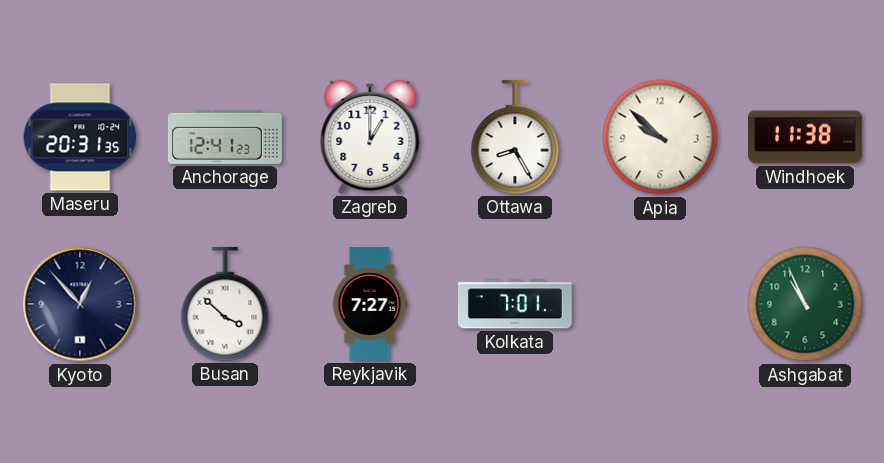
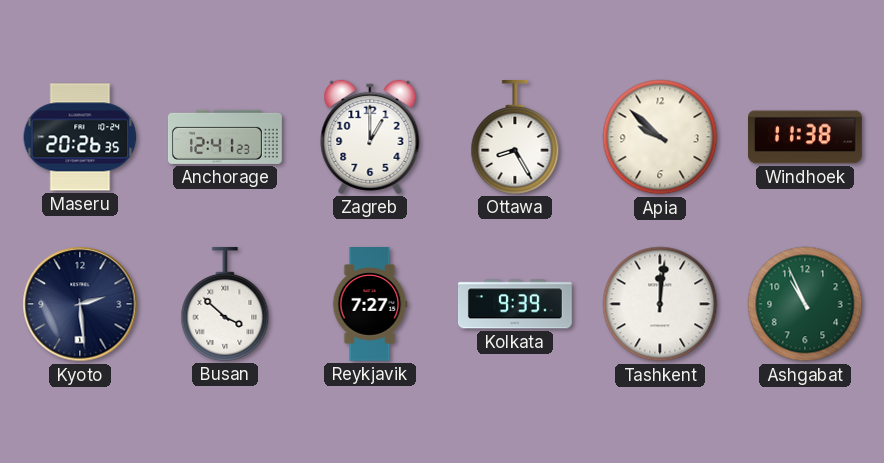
Maseru: 20:31 -> 20:26 (80, 137)
Kyoto: 12:53 -> 2:29 (80, 304)
Kolkata: 7:01 -> 9:39 (515, 304)
Tashkent: none -> 12:01 (660, 304)
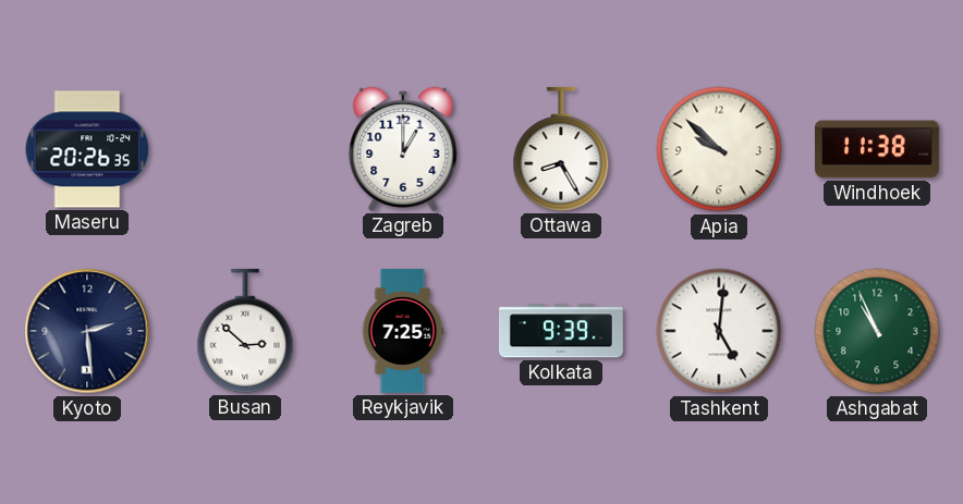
Anchorage: 12:41 -> none (225, 137)
Busan: 3:52 -> 2:52 (245, 331)
Reykjavik: 7:27 -> 7:25 (403, 332)
Tashkent: 12:01 -> 5:01 (719, 331)
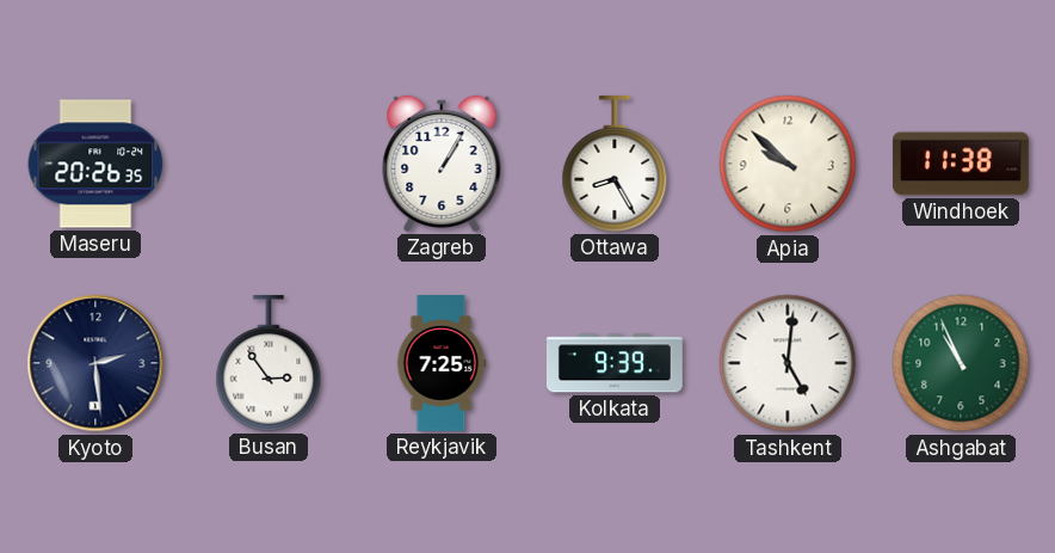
Zagreb: 1:00 -> 1:05 (442, 164)
Busan: 2:52 -> 2:54 (269, 363)
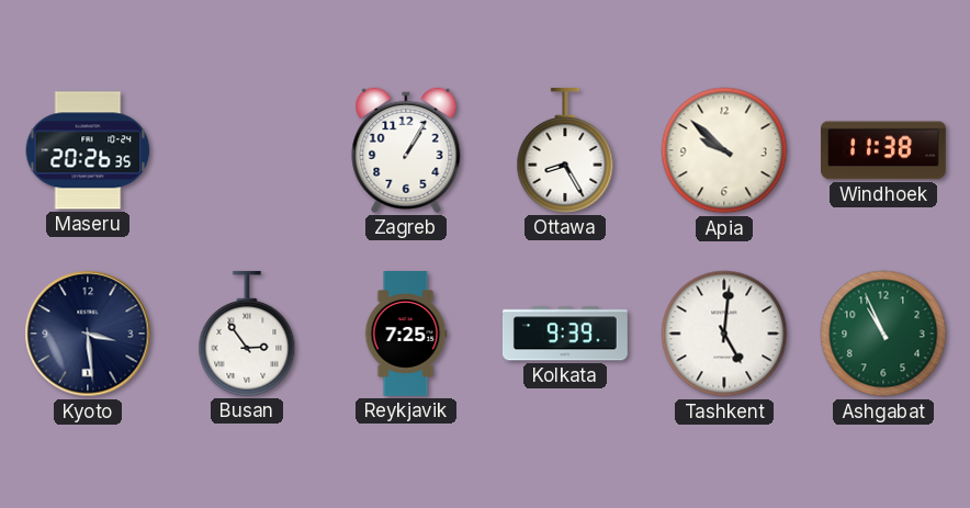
Kyoto: 2:29 -> 3:29 (88, 334)
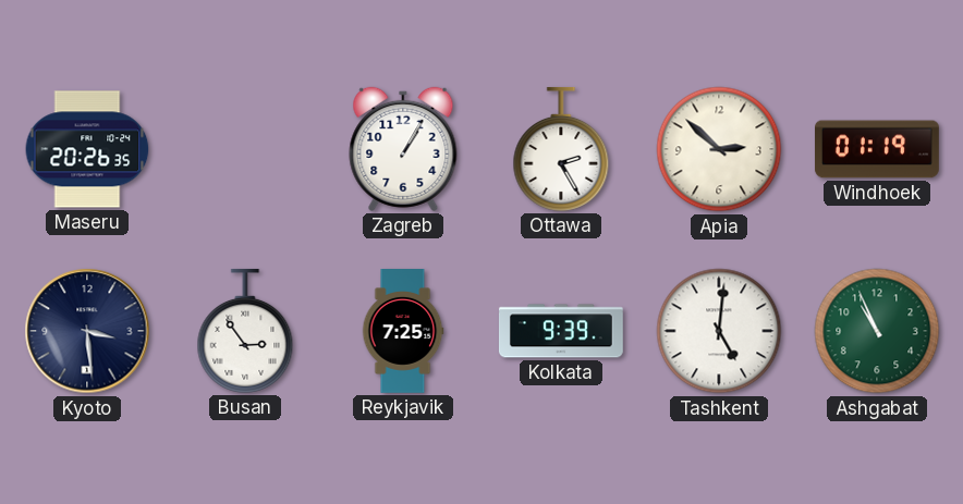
Ottawa: 8:25 -> 2:25 (561, 149)
Apia: 9:52 -> 2:52 (719, 149)
Windhoek: 11:38 -> 01:19 (878, 149)
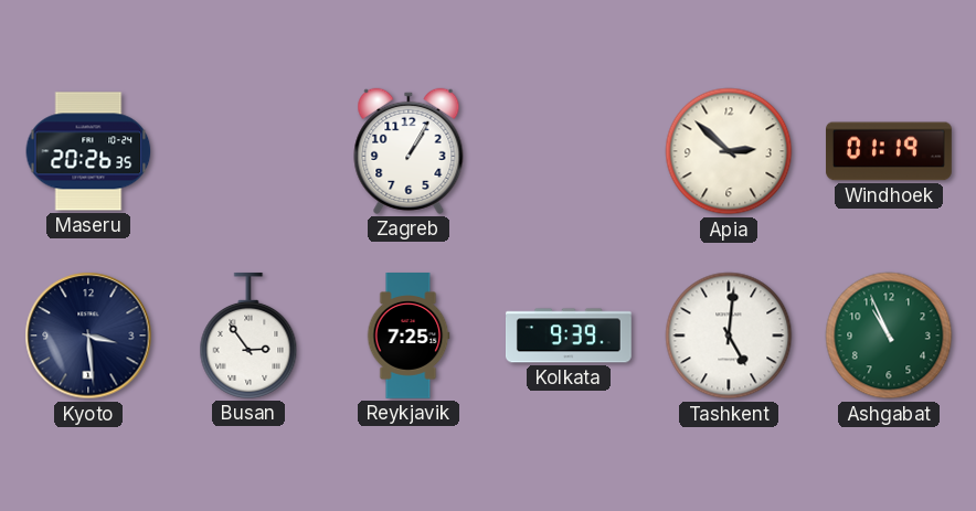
Ottawa: 2:25 -> none (561, 149)
